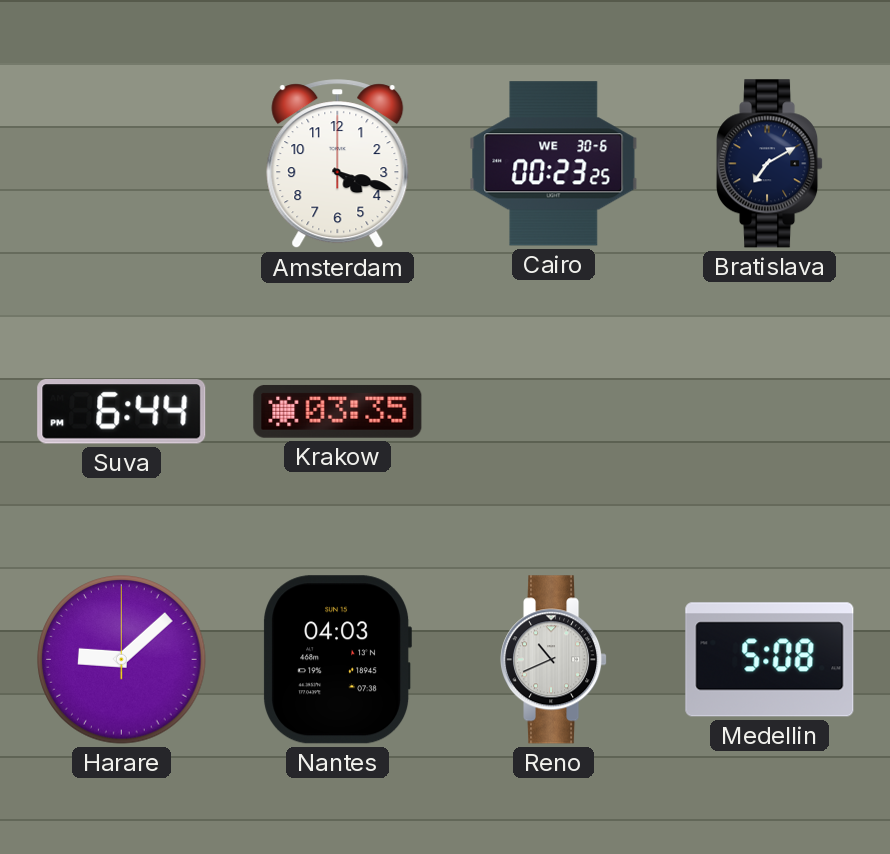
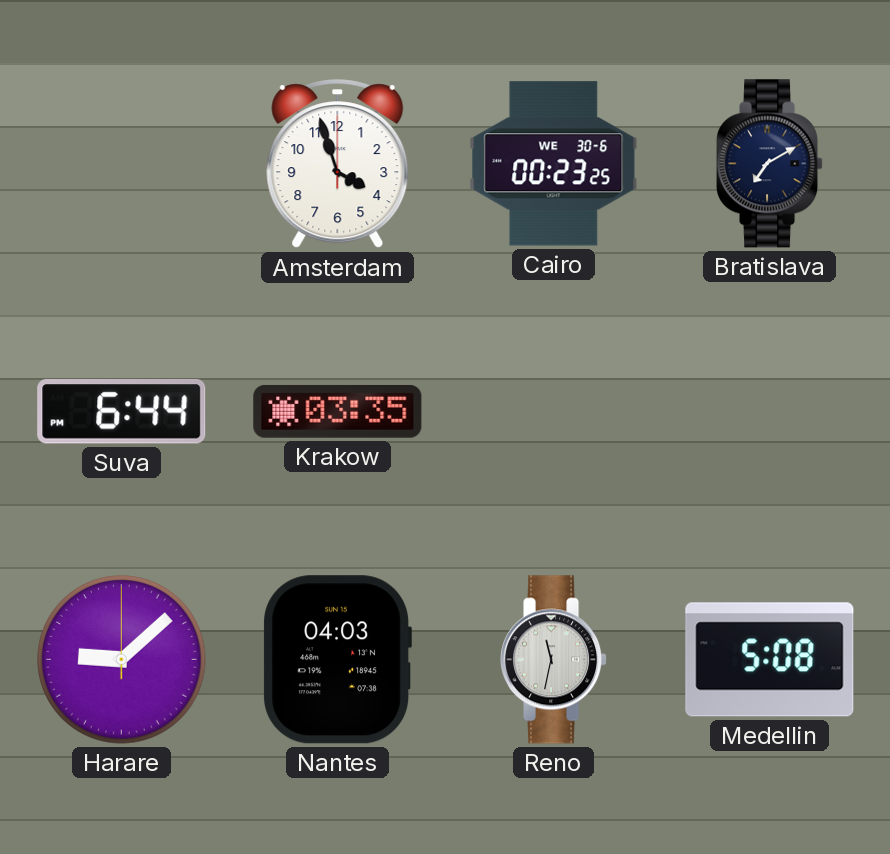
Amsterdam: 4:18 -> 3:57 (338, 164)
Reno: 10:41 -> 11:32 (555, 660)
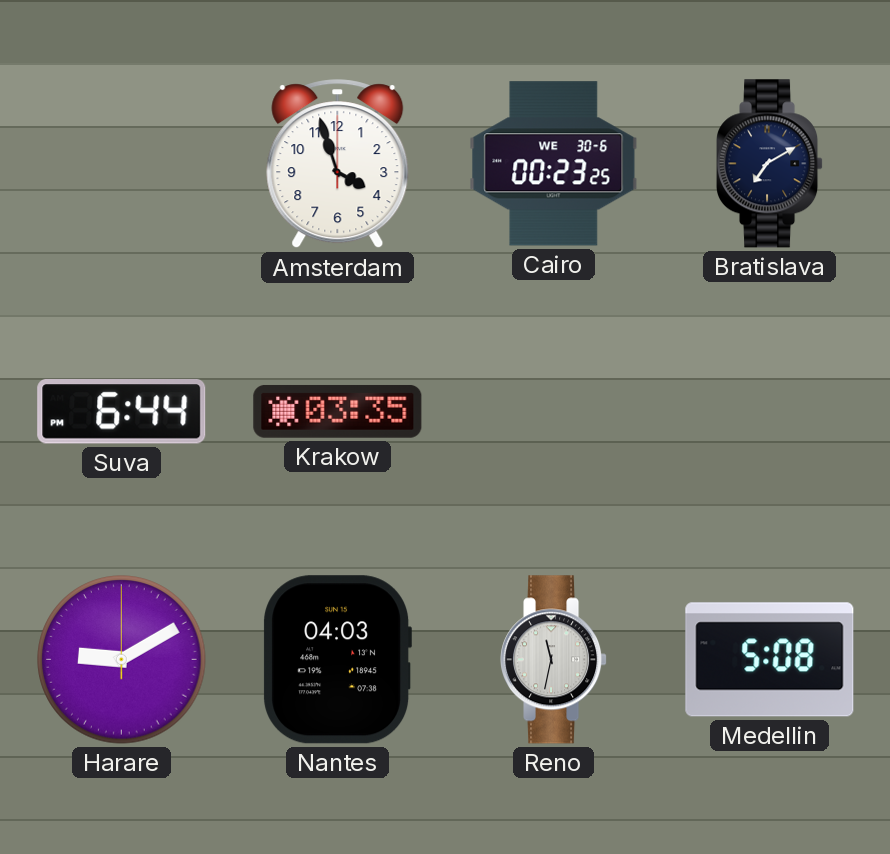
Harare: 9:08 -> 9:10 (122, 660)
